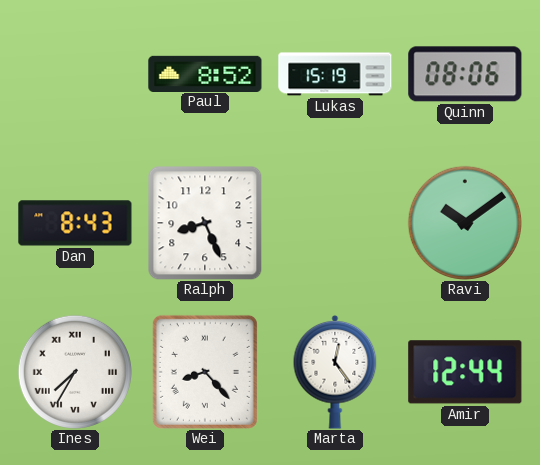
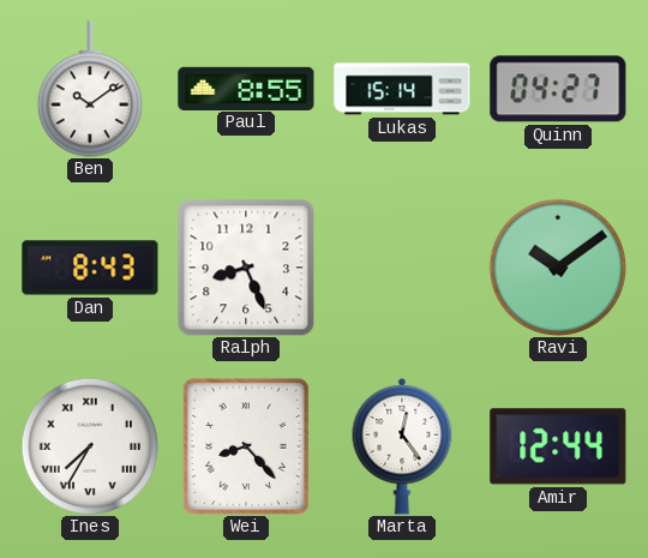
Ben: none -> 10:09 (90, 89)
Paul: 8:52 -> 8:55 (246, 88)
Lukas: 15:19 -> 15:14 (402, 89)
Quinn: 08:06 -> 04:27 (558, 89)
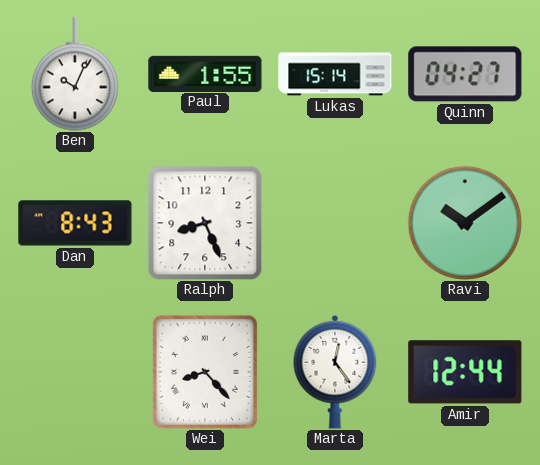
Ben: 10:09 -> 10:04 (75, 74)
Paul: 8:55 -> 1:55 (205, 73)
Ines: 7:35 -> none (90, 446)
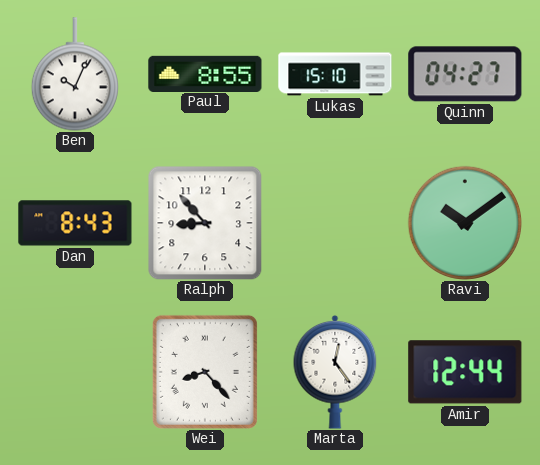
Paul: 1:55 -> 8:55 (205, 73)
Lukas: 15:14 -> 15:10 (335, 74)
Ralph: 8:26 -> 8:53 (205, 223)
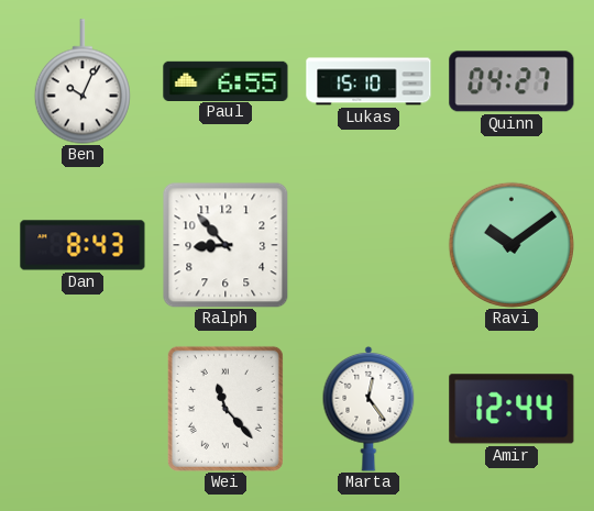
Paul: 8:55 -> 6:55 (226, 80)
Wei: 8:23 -> 11:23 (226, 409)
